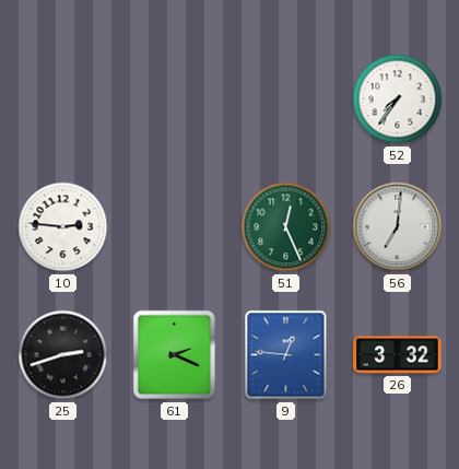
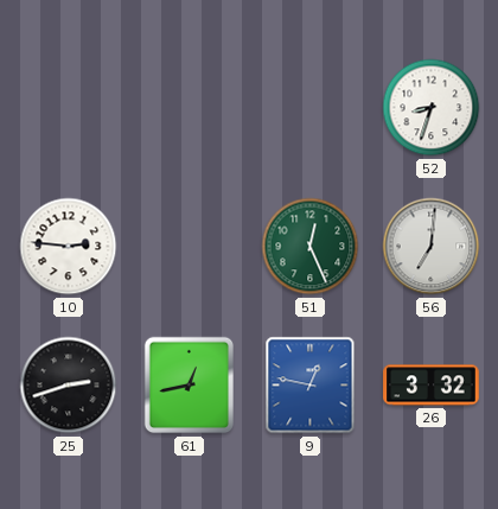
52: 7:36 -> 8:33 (432, 108)
61: 2:19 -> 12:43 (189, 386)
9: 12:46 -> 12:47 (311, 386)
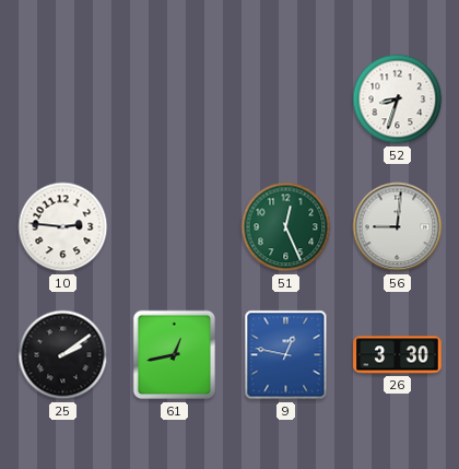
56: 7:01 -> 9:01 (398, 227)
25: 2:42 -> 2:09 (63, 355)
26: 3:32 -> 3:30 (398, 355)
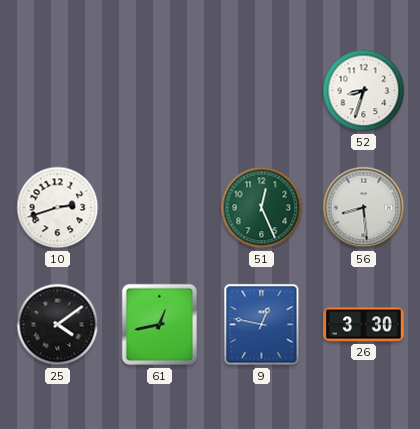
10: 2:46 -> 2:42 (58, 208)
56: 9:01 -> 8:29 (364, 208)
25: 2:09 -> 4:09 (58, 325)
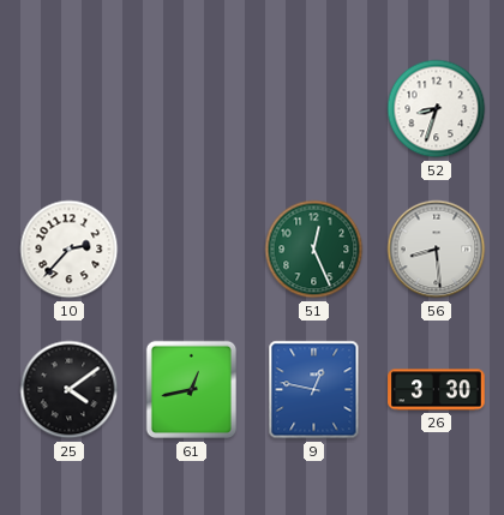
10: 2:42 -> 2:37 (70, 250)
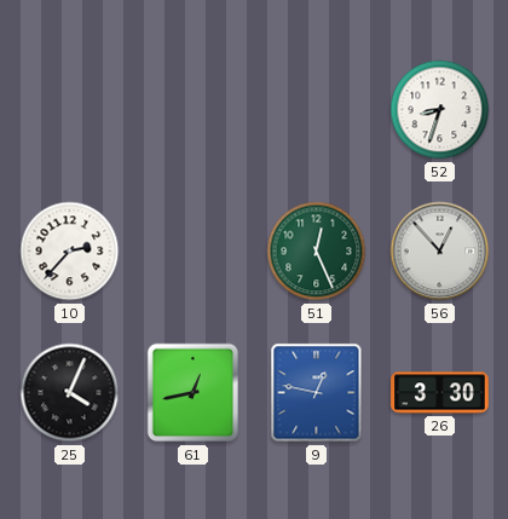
56: 8:29 -> 12:53 (440, 252)
25: 4:09 -> 4:04 (70, 393)
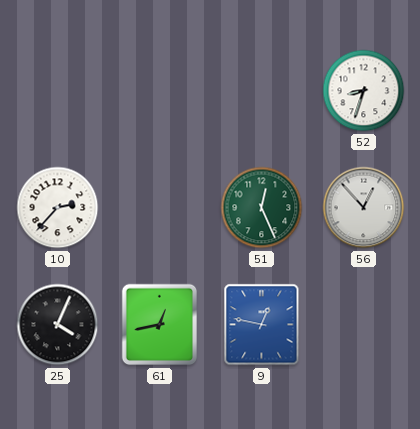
26: 3:30 -> none (440, 393)
